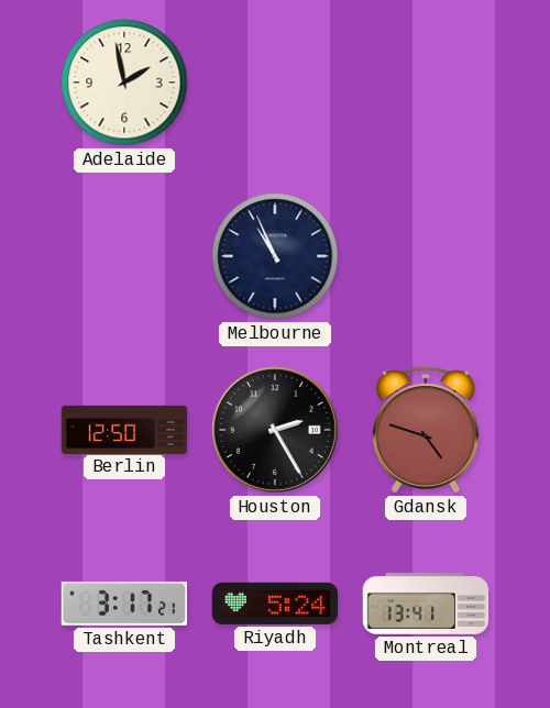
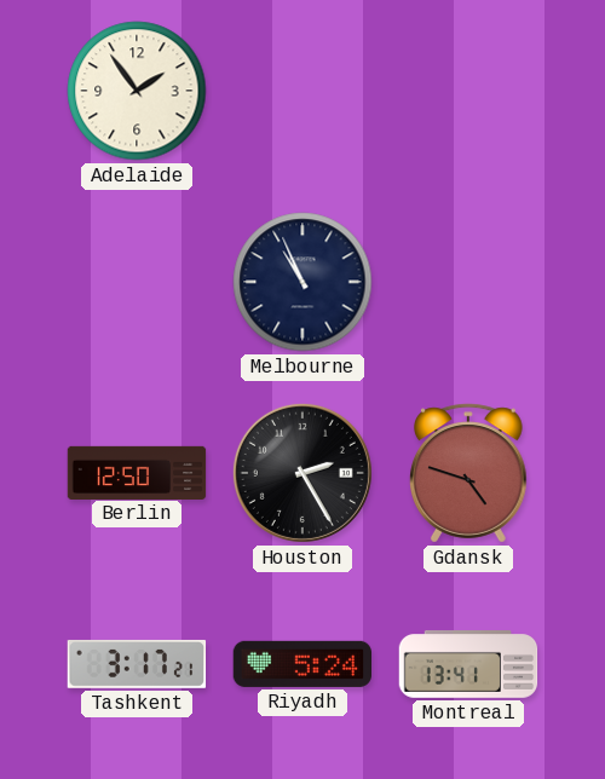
Adelaide: 1:58 -> 1:54 (137, 91)
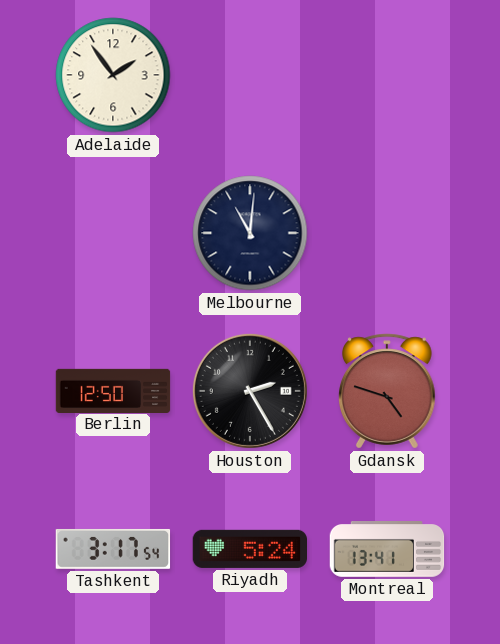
Melbourne: 10:56 -> 11:01 (250, 233)
Tashkent: 3:17:21 -> 3:17:54 (113, 549)
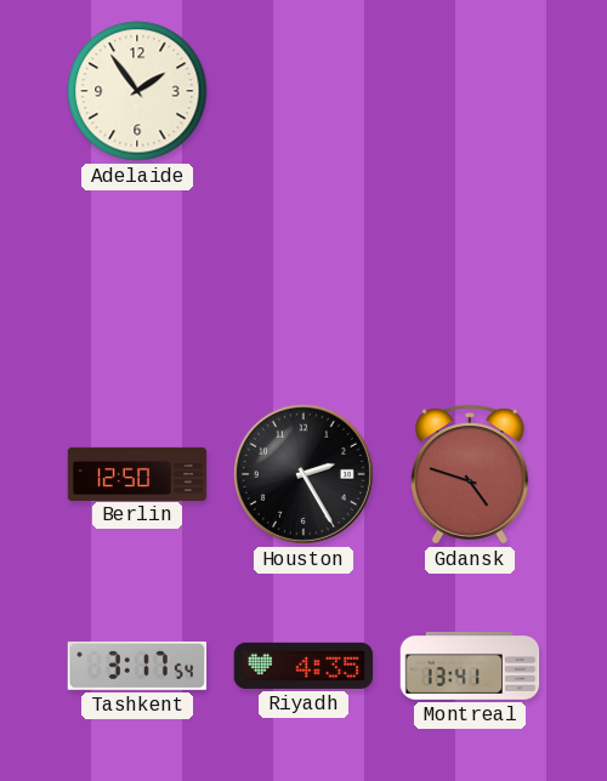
Melbourne: 11:01 -> none (250, 233)
Riyadh: 5:24 -> 4:35 (303, 666)
